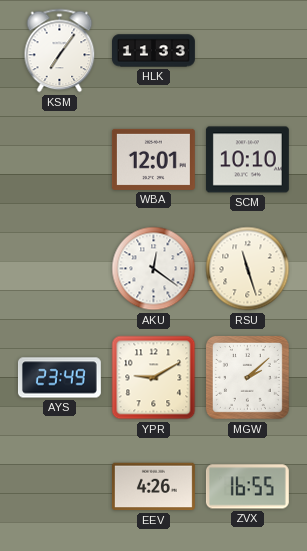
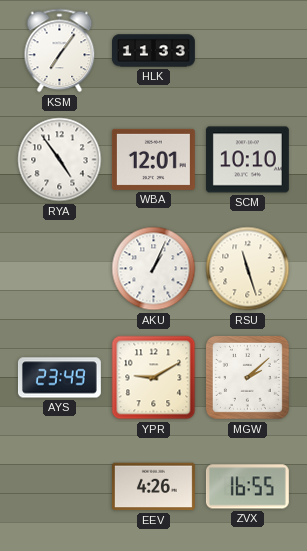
RYA: none -> 4:54 (60, 160)
AKU: 12:21 -> 1:04 (154, 269)
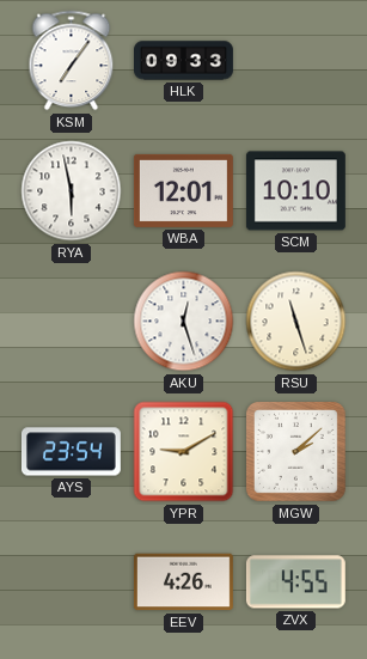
HLK: 11:33 -> 09:33 (184, 61)
RYA: 4:54 -> 5:58 (72, 191)
AKU: 1:04 -> 12:27 (184, 322)
AYS: 23:49 -> 23:54 (71, 452)
ZVX: 16:55 -> 4:55 (295, 582)
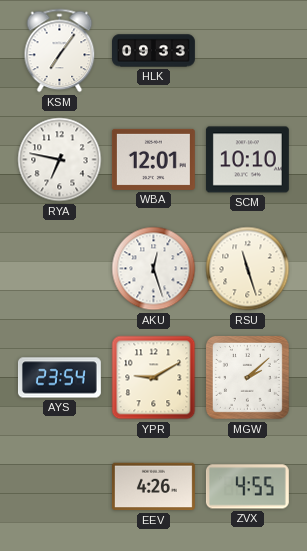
RYA: 5:58 -> 6:47 (60, 160)
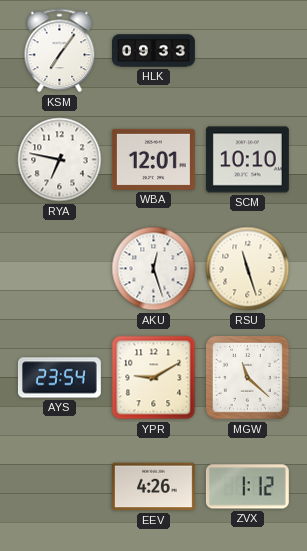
MGW: 2:08 -> 11:22 (247, 377)
ZVX: 4:55 -> 1:12 (247, 487)
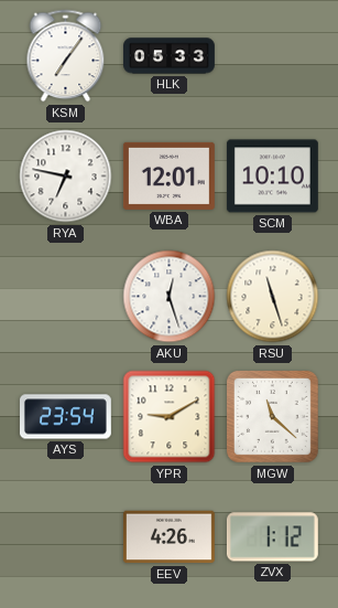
HLK: 09:33 -> 05:33 (170, 56)
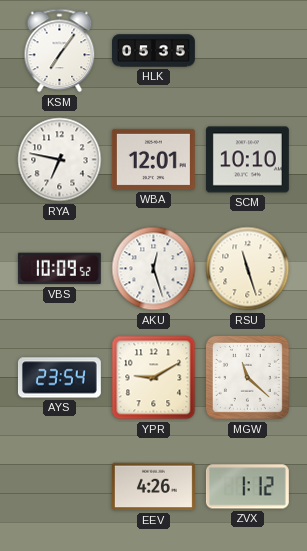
HLK: 05:33 -> 05:35 (154, 51)
VBS: none -> 10:09 (59, 269)
